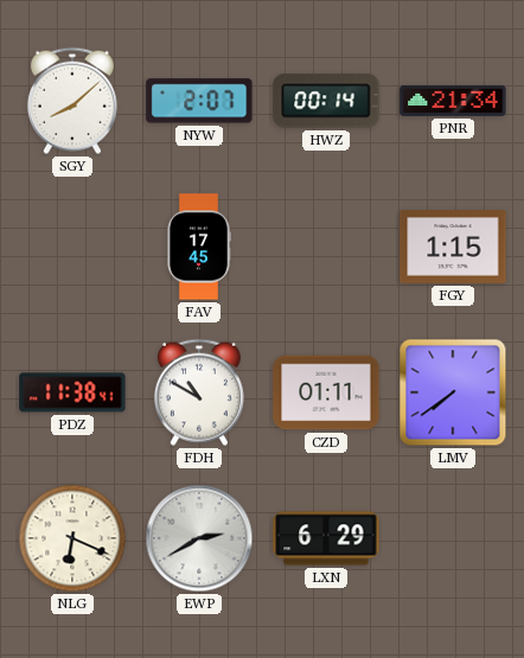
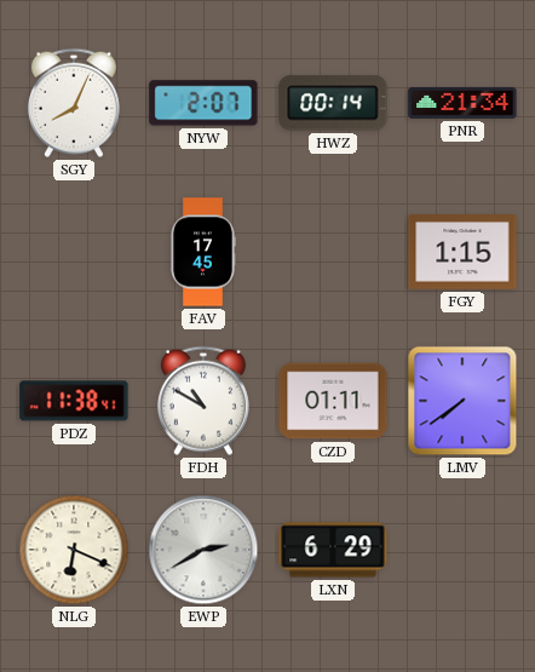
SGY: 8:08 -> 8:04 (74, 103)
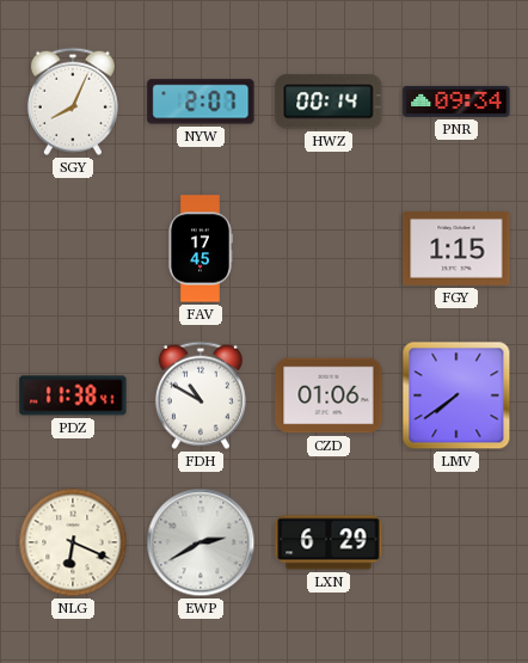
PNR: 21:34 -> 09:34 (456, 102)
CZD: 01:11 -> 01:06 (329, 395)
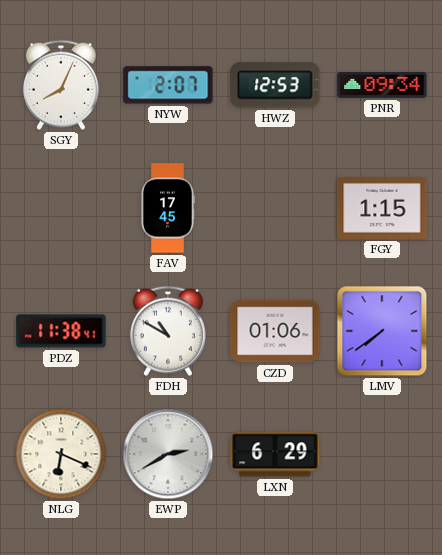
HWZ: 00:14 -> 12:53 (275, 85)
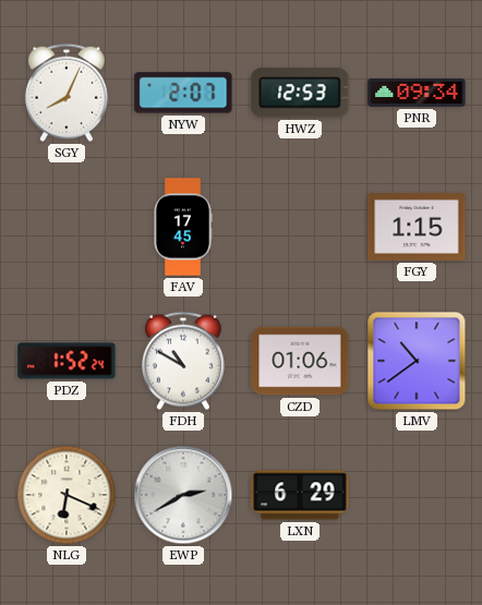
PDZ: 11:38 -> 1:52 (67, 361)
LMV: 7:39 -> 10:39 (417, 361)
